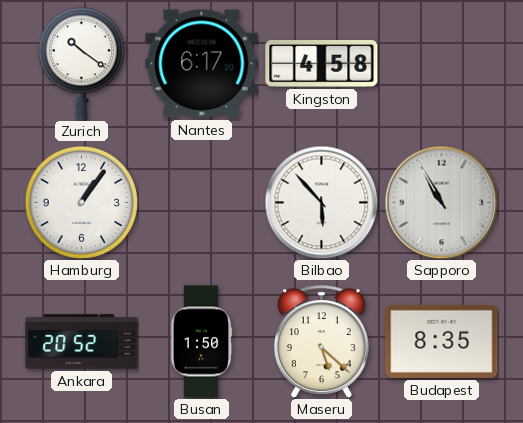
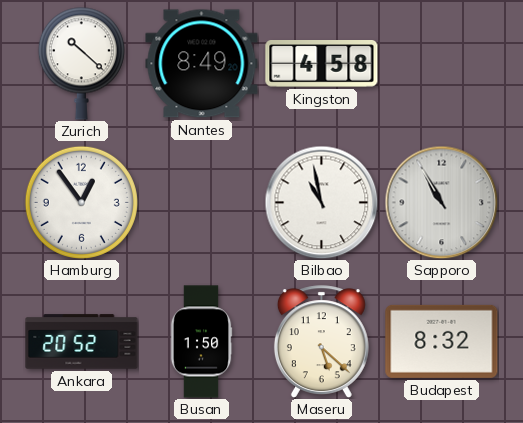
Zurich: 10:21 -> 10:22 (81, 63)
Nantes: 6:17 -> 8:49 (202, 64)
Hamburg: 1:06 -> 12:54 (81, 202)
Bilbao: 5:53 -> 10:58 (321, 202)
Budapest: 8:35 -> 8:32 (442, 341)
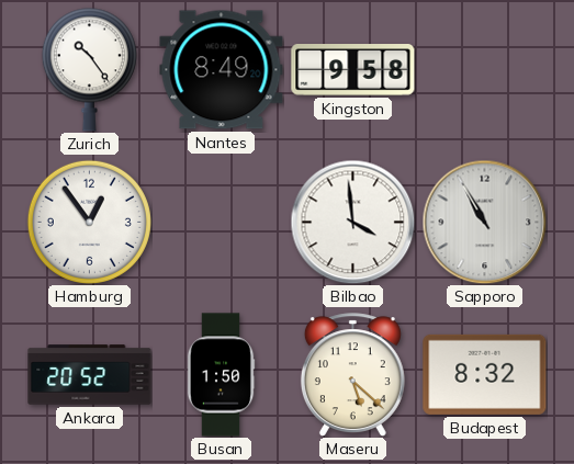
Zurich: 10:22 -> 10:24 (89, 69)
Kingston: 4:58 -> 9:58 (353, 70)
Bilbao: 10:58 -> 3:59 (352, 222)
